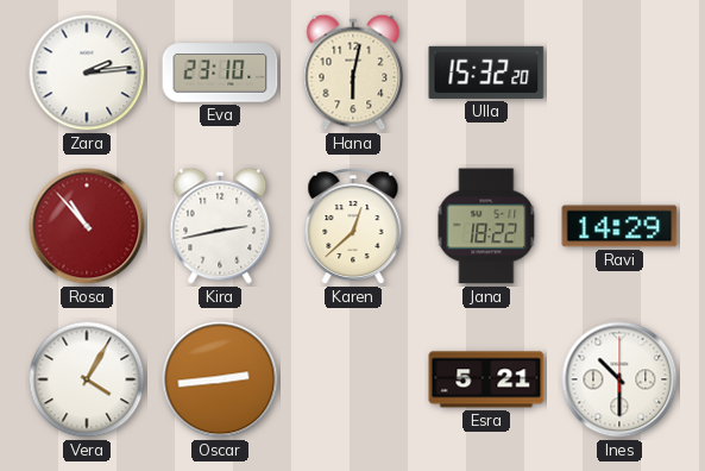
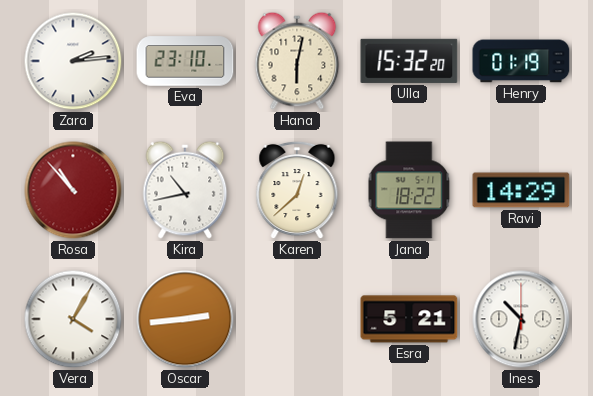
Henry: none -> 01:19 (521, 61)
Kira: 2:43 -> 10:43 (185, 190)
Ines: 10:30 -> 10:32 (521, 319)
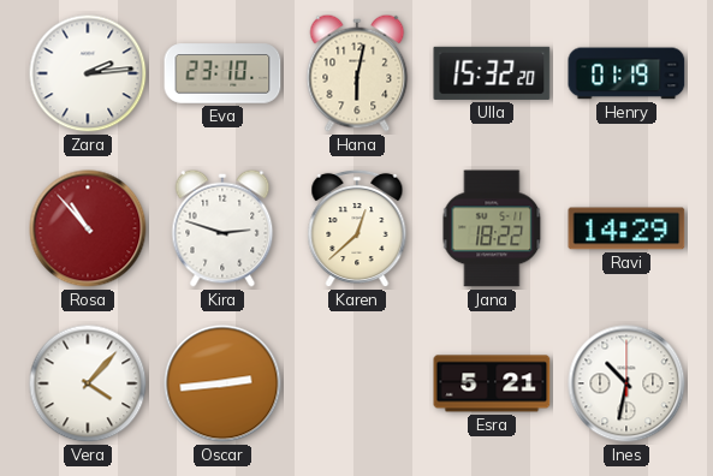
Kira: 10:43 -> 2:48 (222, 228)
Vera: 4:05 -> 4:07 (88, 383)
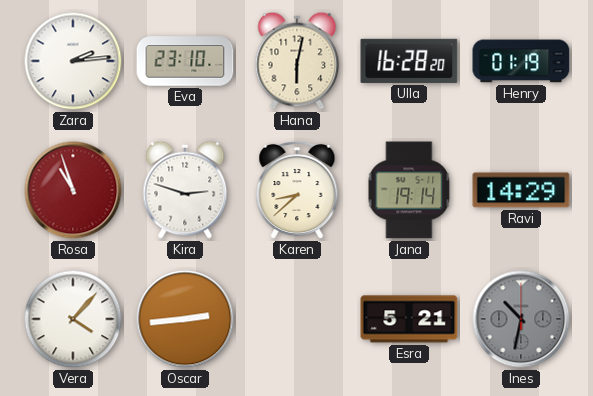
Ulla: 15:32 -> 16:28 (409, 61)
Rosa: 10:53 -> 10:57 (73, 190)
Karen: 12:38 -> 8:38 (297, 190)
Jana: 18:22 -> 19:14 (409, 190)
Ines dial: white -> grey (521, 319)
